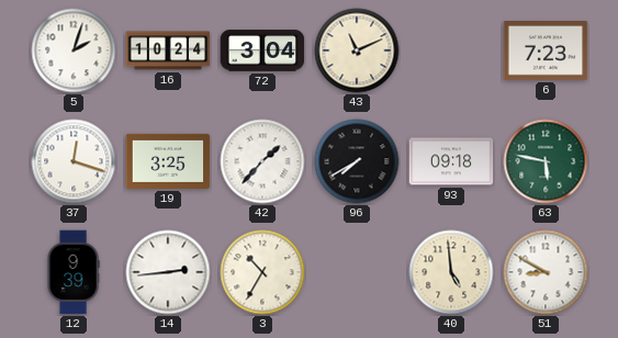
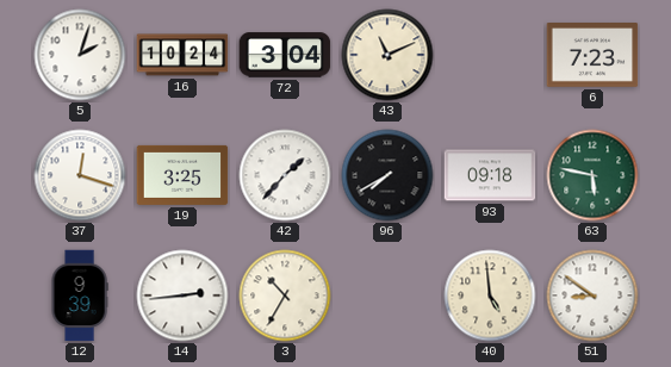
51: 8:50 -> 8:51 (592, 296)
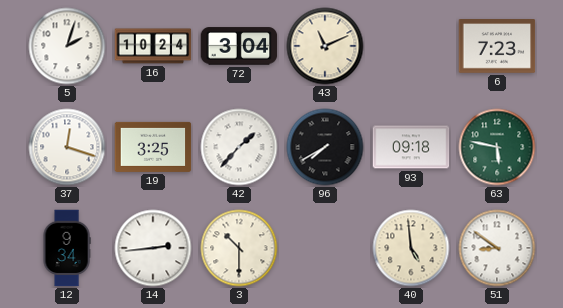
12: 9:39 -> 9:34 (67, 248)
3: 10:35 -> 10:30 (239, 248)
